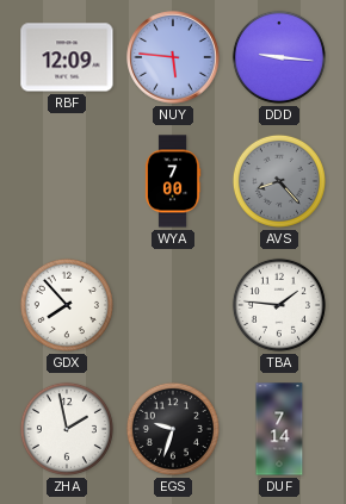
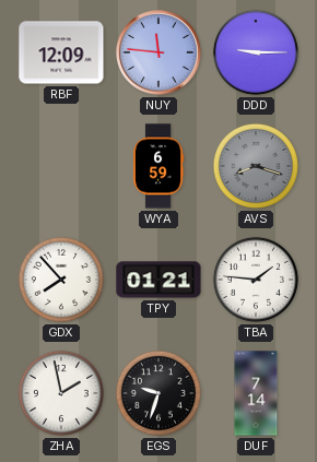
NUY: 5:46 -> 11:46 (160, 54)
DDD: 9:16 -> 9:15 (256, 52)
WYA: 7:00 -> 6:59 (158, 166)
AVS: 8:23 -> 8:18 (256, 166)
TPY: none -> 01:21 (158, 280)
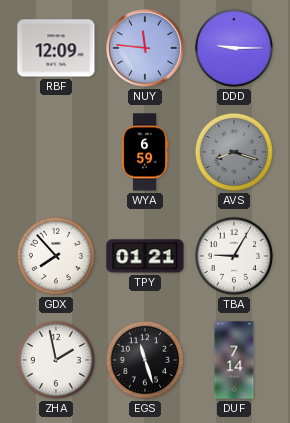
TBA: 1:46 -> 9:05 (234, 256)
EGS: 9:33 -> 11:27 (145, 360)
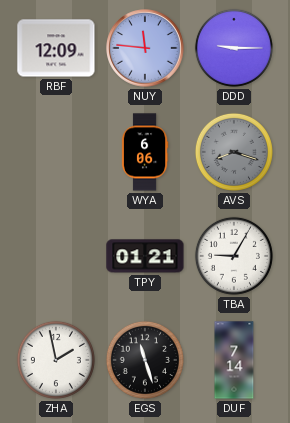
WYA: 6:59 -> 6:06 (145, 152)
GDX: 7:53 -> none (56, 256)
